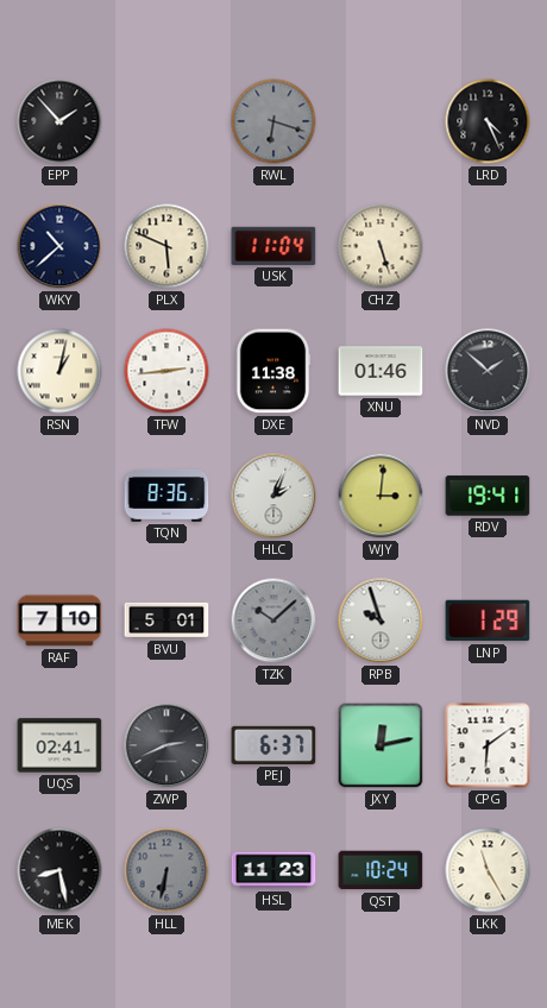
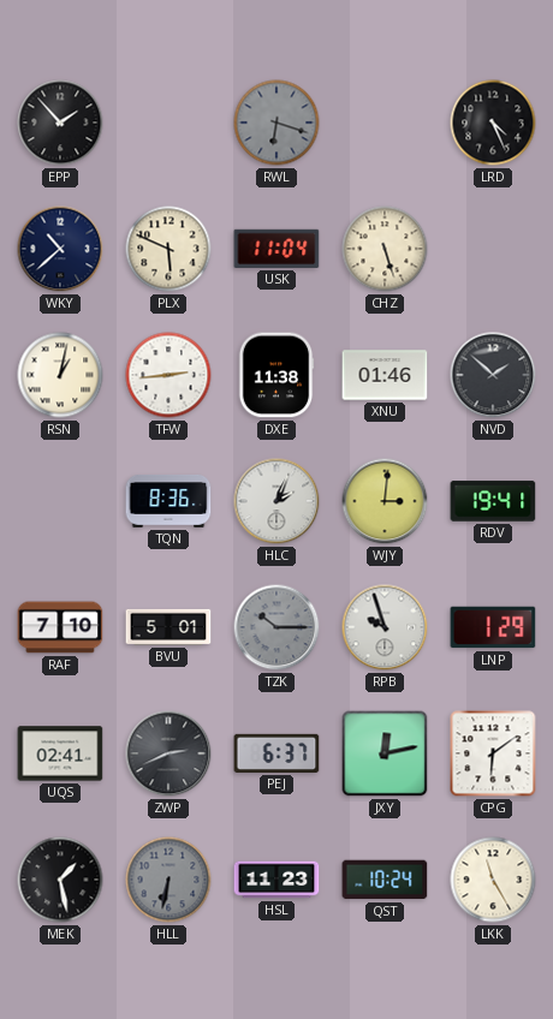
TZK: 10:08 -> 10:15 (276, 627)
MEK: 8:28 -> 1:28 (60, 880)
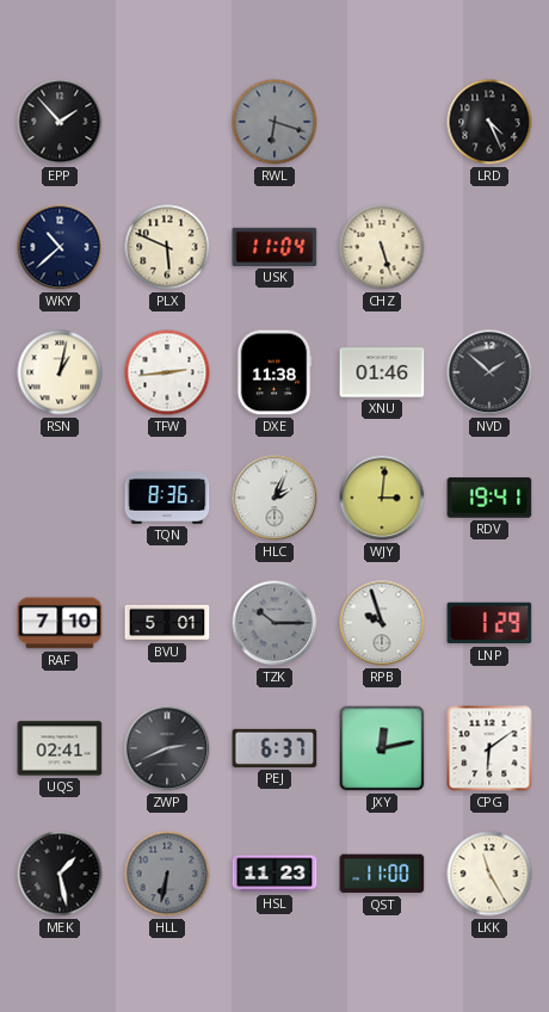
QST: 10:24 -> 11:00 (382, 874)
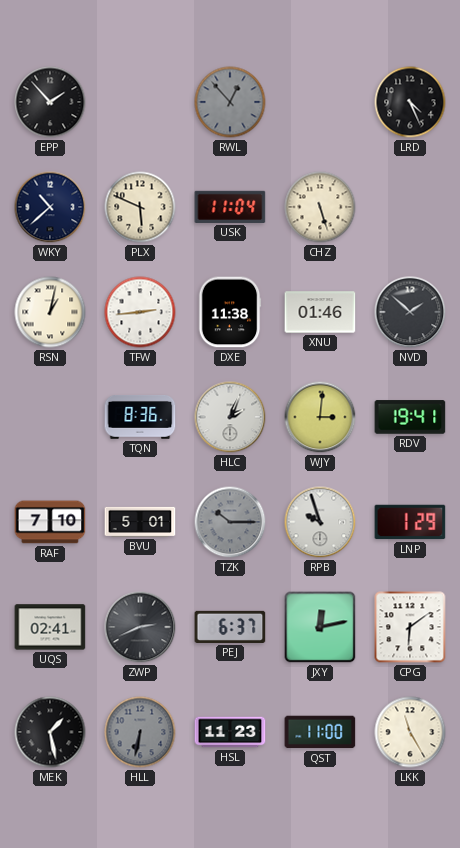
RWL: 6:18 -> 12:53 (230, 102)
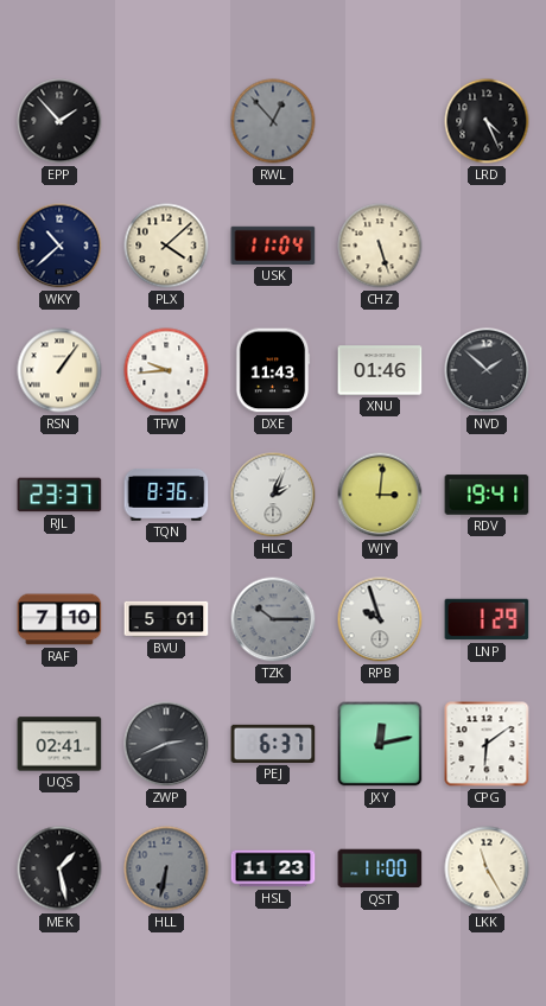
PLX: 5:49 -> 4:08 (166, 246)
RSN: 1:02 -> 1:06 (59, 370)
TFW: 2:44 -> 9:44 (166, 370)
DXE: 11:38 -> 11:43 (273, 370)
RJL: none -> 23:37 (59, 495)
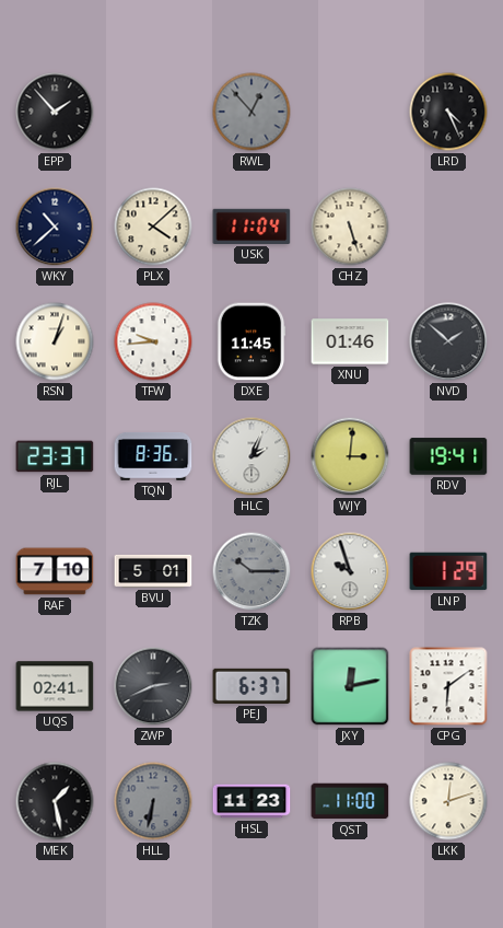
RSN: 1:06 -> 1:03 (55, 341)
DXE: 11:43 -> 11:45 (251, 341)
LKK: 11:25 -> 12:12 (448, 801)
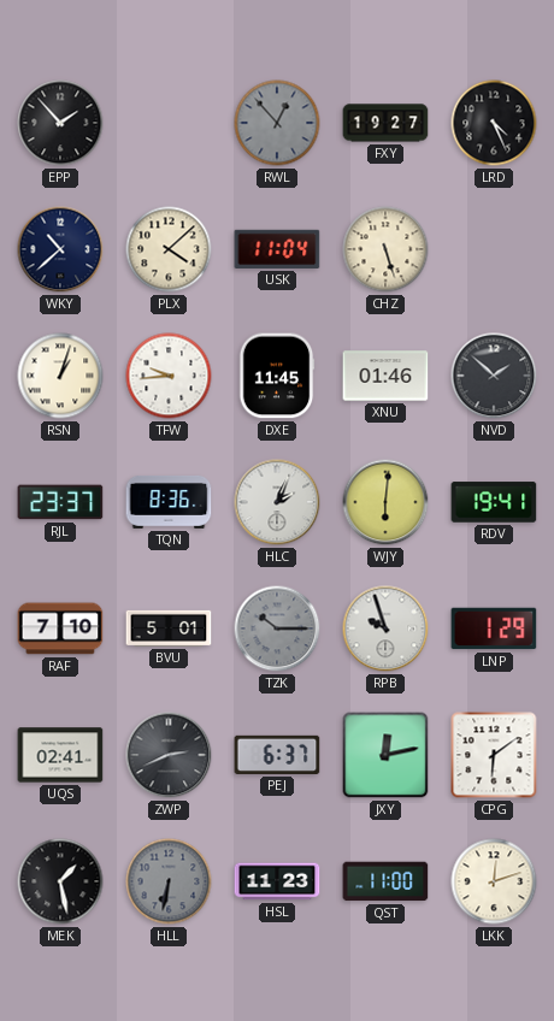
FXY: none -> 19:27 (385, 123)
WJY: 3:01 -> 6:01 (385, 502)
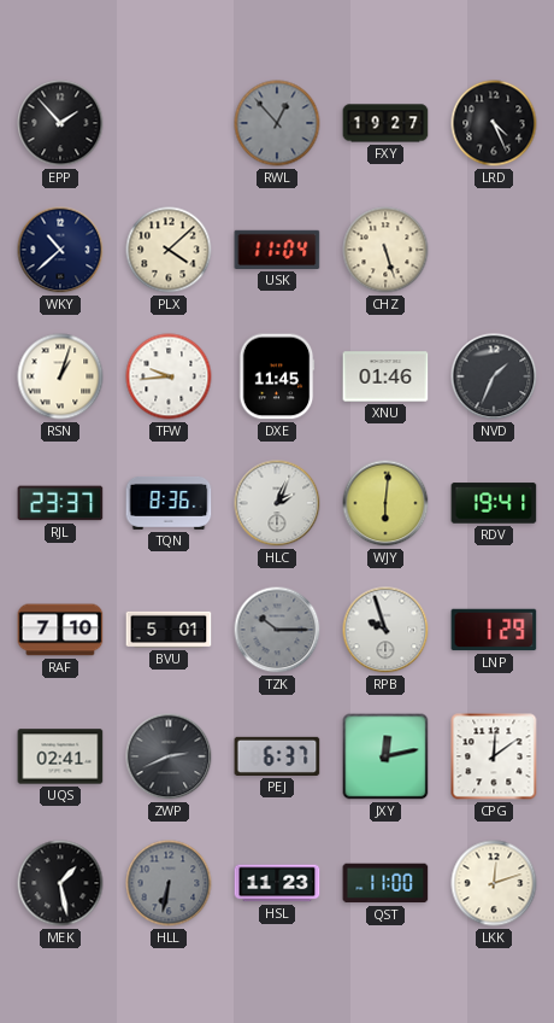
NVD: 1:52 -> 1:34 (494, 376)
CPG: 6:09 -> 12:09 (494, 756)
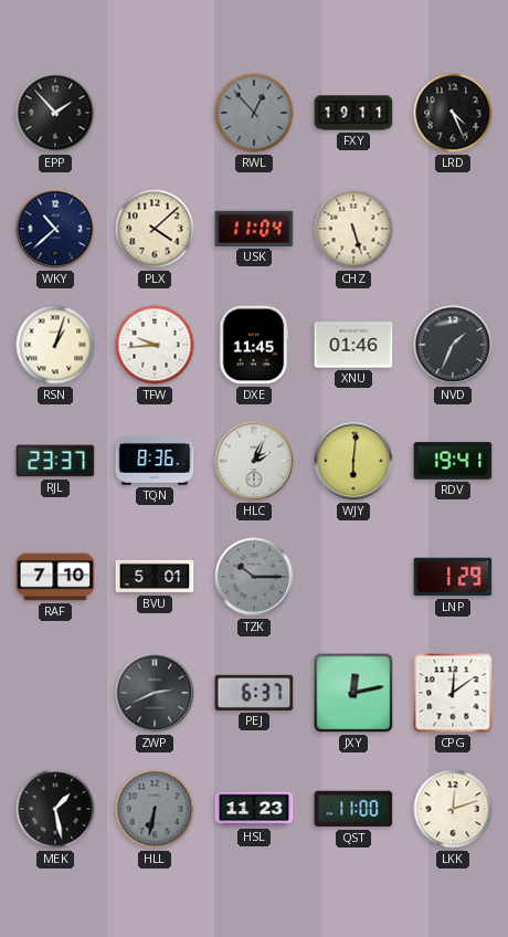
FXY: 19:27 -> 19:11 (353, 113)
RPB: 9:57 -> none (385, 630)
UQS: 02:41 -> none (60, 756)
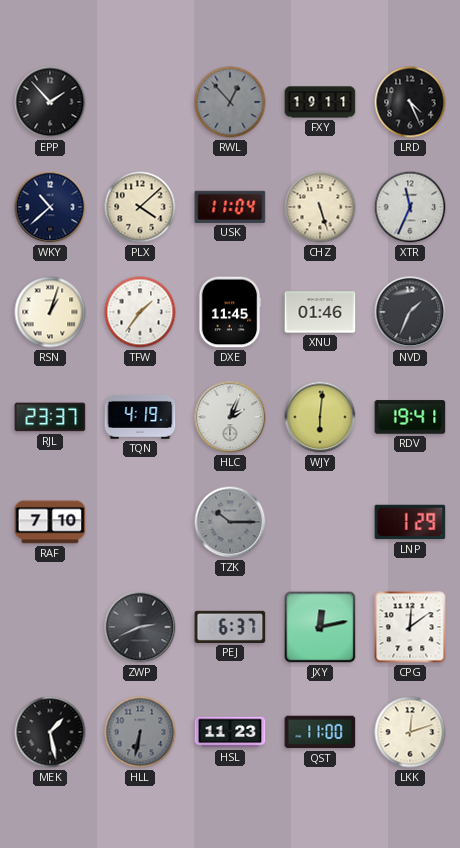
XTR: none -> 11:34 (410, 207)
TFW: 9:44 -> 1:36 (140, 312)
TQN: 8:36 -> 4:19 (140, 418)
BVU: 5:01 -> none (155, 577)
